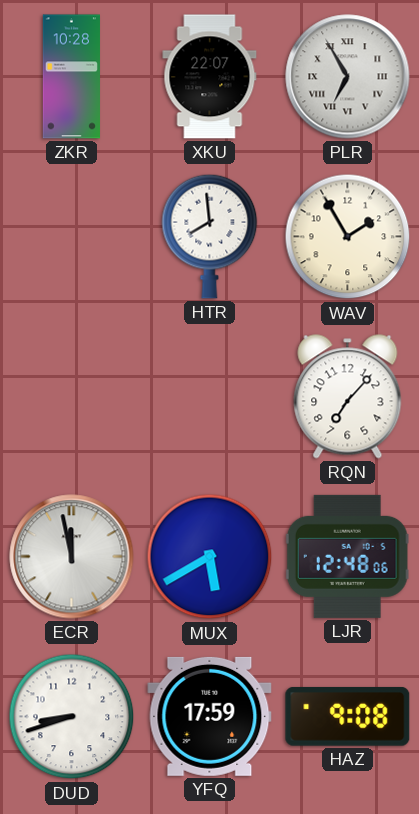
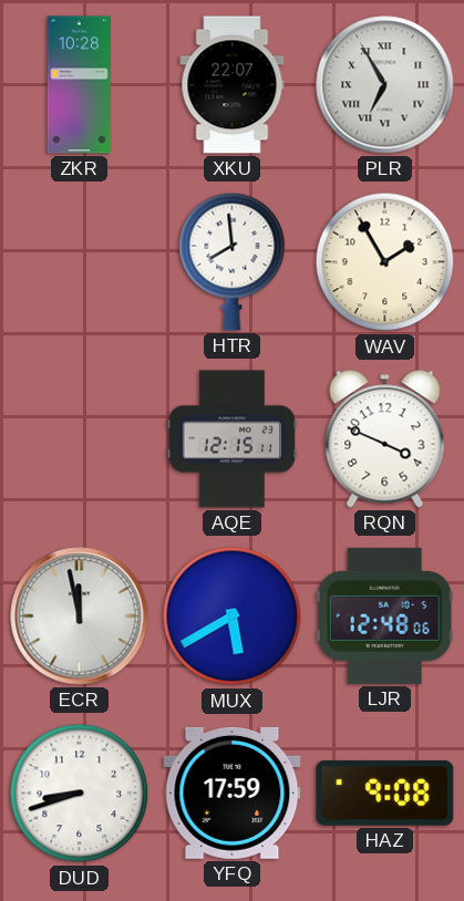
AQE: none -> 12:15 (233, 439)
RQN: 7:07 -> 3:49 (385, 439)
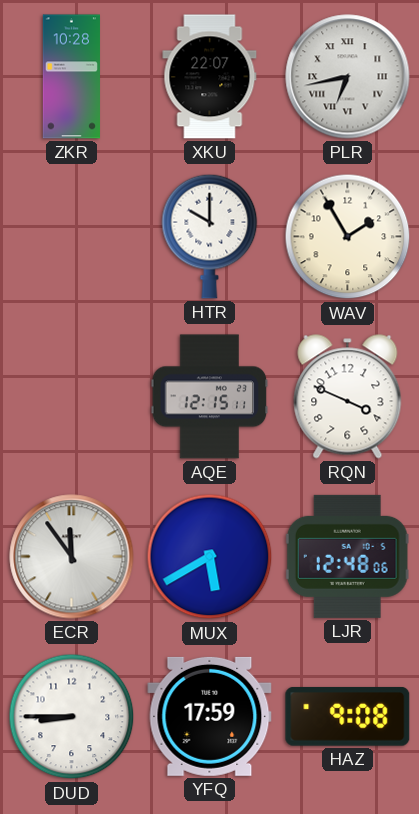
PLR: 6:55 -> 6:43 (348, 77)
HTR: 7:59 -> 10:00 (210, 236)
ECR: 11:58 -> 11:54 (72, 557)
DUD: 8:42 -> 8:45 (72, 717)
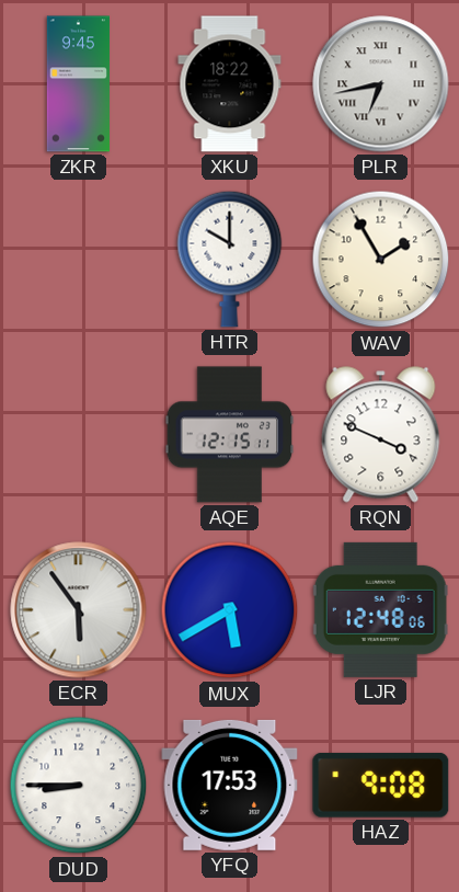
ZKR: 10:28 -> 9:45 (78, 84)
XKU: 22:07 -> 18:22 (230, 84)
ECR: 11:54 -> 5:54 (79, 610)
YFQ: 17:59 -> 17:53 (230, 785)
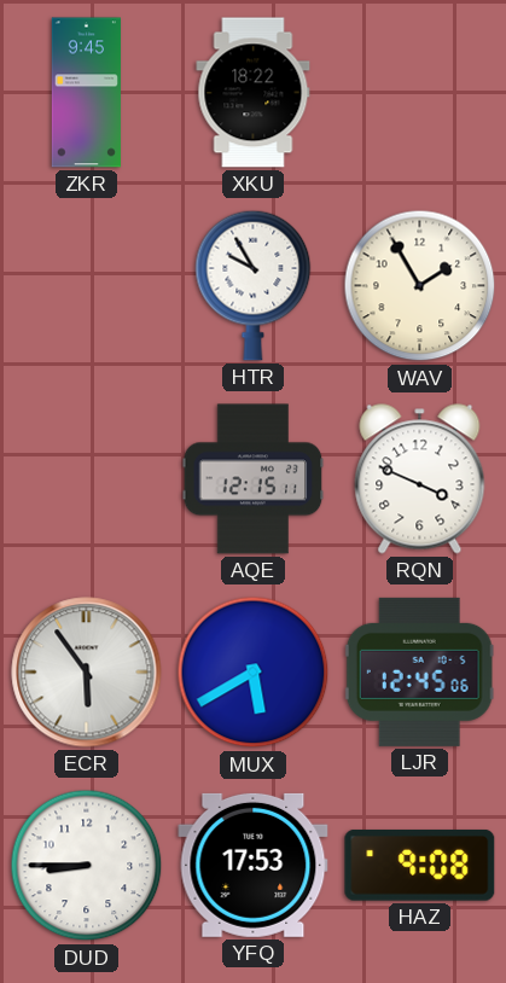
PLR: 6:43 -> none (381, 84)
HTR: 10:00 -> 9:55 (254, 285)
LJR: 12:48 -> 12:45 (419, 671)
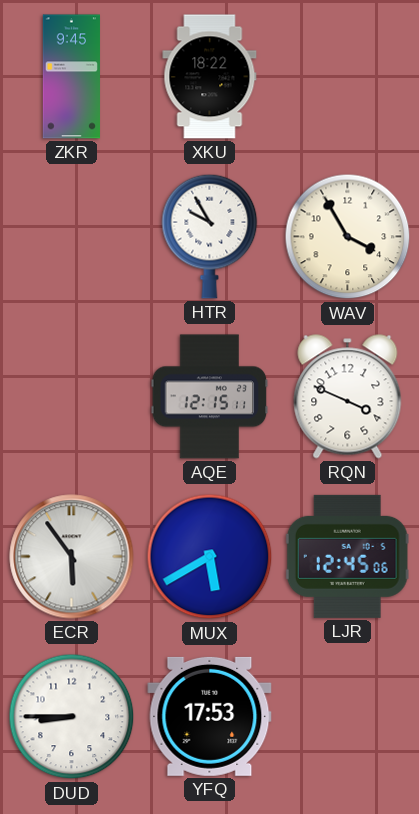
WAV: 1:55 -> 3:55 (348, 237)
HAZ: 9:08 -> none (420, 866)
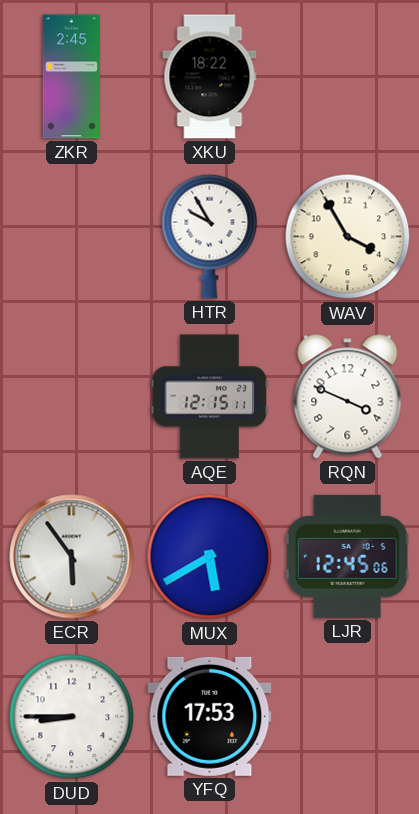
ZKR: 9:45 -> 2:45 (71, 77)
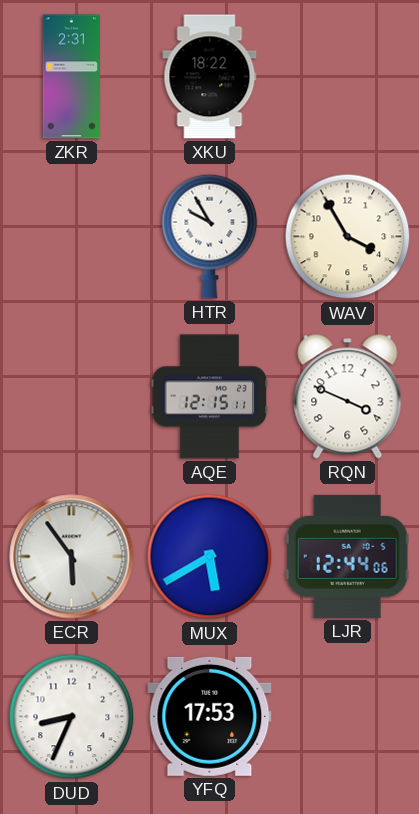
ZKR: 2:45 -> 2:31 (71, 77)
LJR: 12:45 -> 12:44 (347, 556)
DUD: 8:45 -> 8:34 (72, 717)
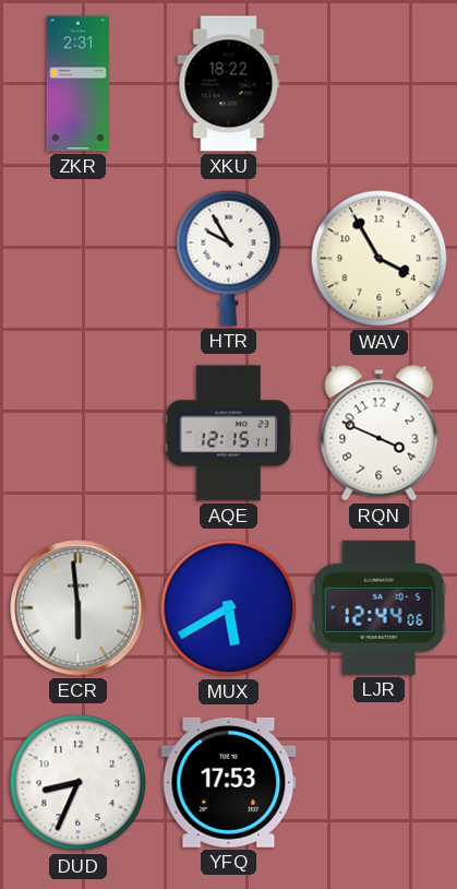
ECR: 5:54 -> 5:59 (79, 608)
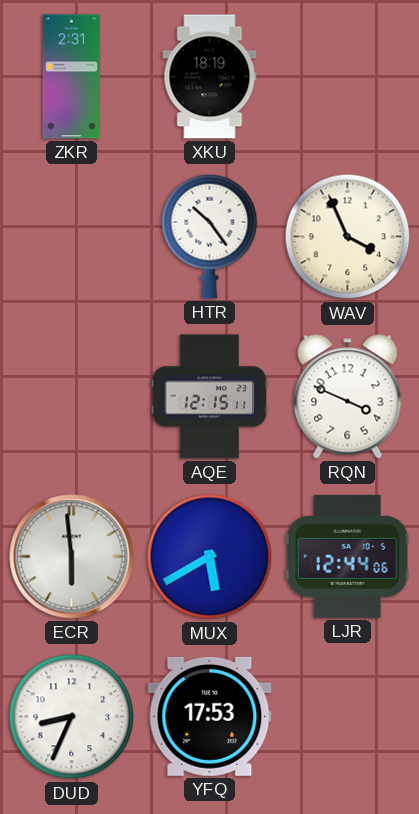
XKU: 18:22 -> 18:19 (210, 77)
HTR: 9:55 -> 10:24 (210, 236)
WAV: 3:55 -> 3:56 (348, 237)
